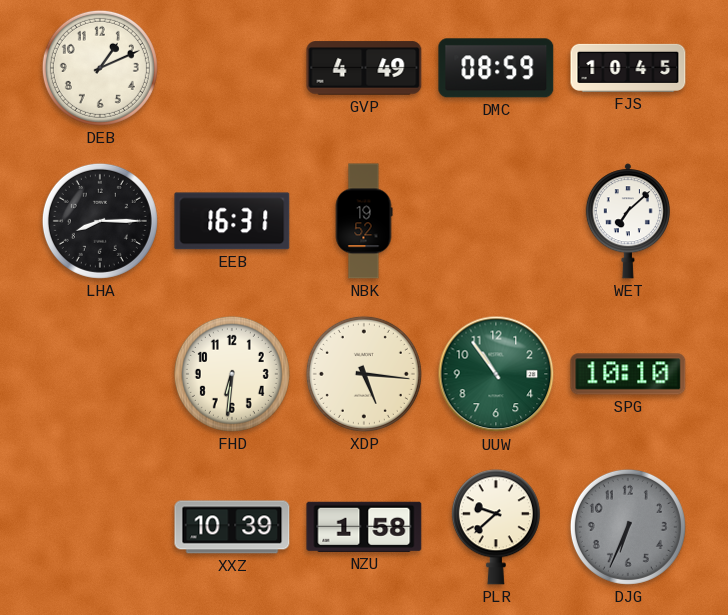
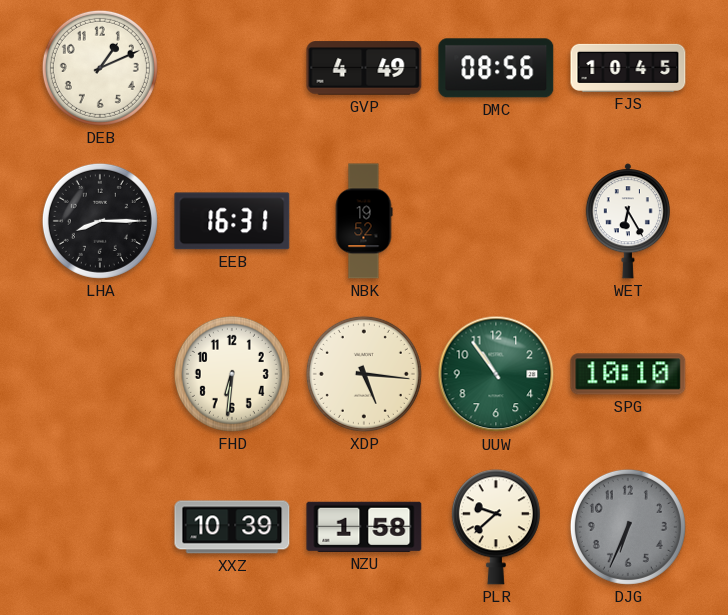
DMC: 08:59 -> 08:56 (496, 68)
WET: 7:08 -> 6:25 (628, 221)
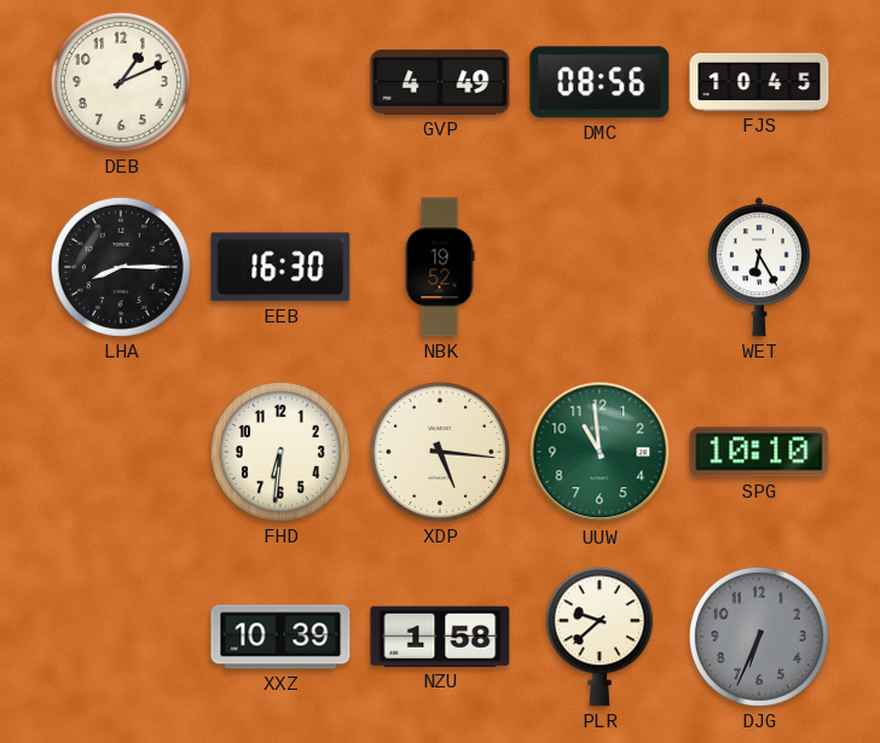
EEB: 16:31 -> 16:30 (280, 267)
UUW: 10:54 -> 10:59 (600, 452)
